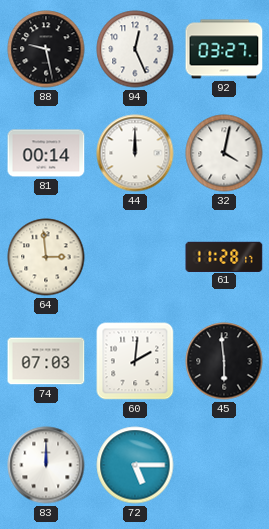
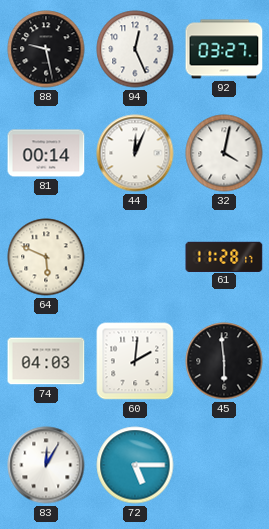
44: 12:00 -> 12:04 (135, 153)
64: 2:59 -> 5:49 (46, 257)
74: 07:03 -> 04:03 (46, 361)
83: 12:00 -> 12:05 (46, 465)
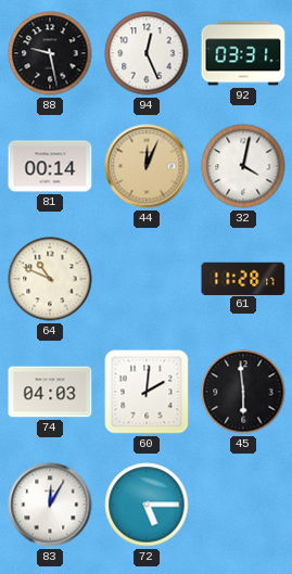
92: 03:27 -> 03:31 (243, 53)
44 dial: white -> champagne (147, 166)
64: 5:49 -> 10:49 (50, 279)
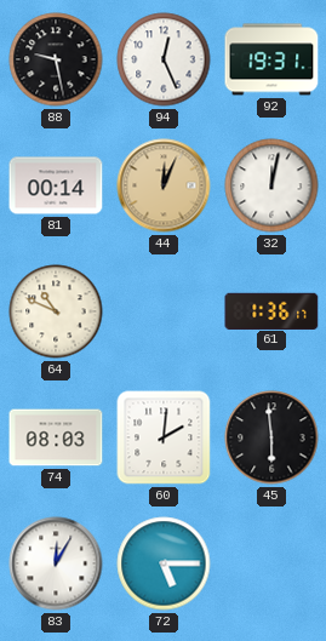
92: 03:31 -> 19:31 (271, 59)
32: 4:02 -> 12:02 (271, 185)
61: 11:28 -> 1:36 (271, 310)
74: 04:03 -> 08:03 (56, 437)
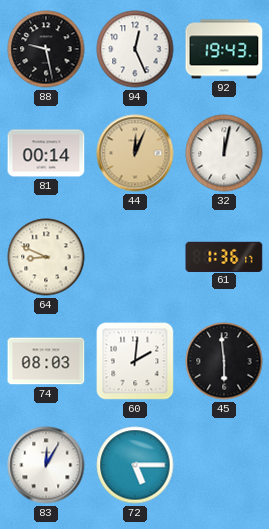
92: 19:31 -> 19:43 (224, 49)
64: 10:49 -> 8:49 (46, 257)
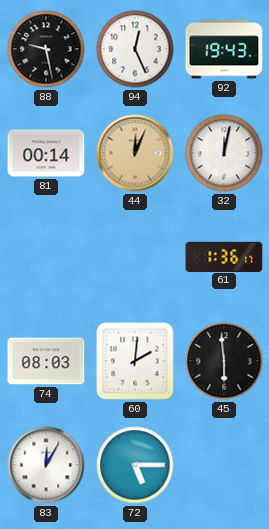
64: 8:49 -> none (46, 257)
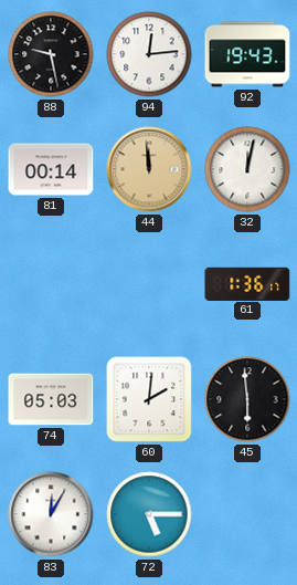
94: 12:26 -> 12:14 (149, 54)
44: 12:04 -> 11:59 (149, 169)
74: 08:03 -> 05:03 (51, 399)
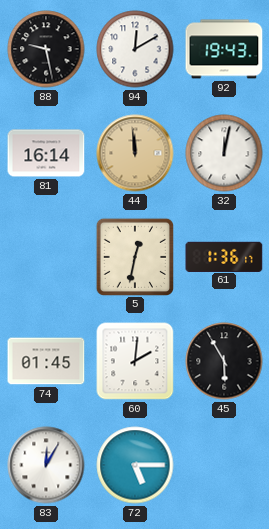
94: 12:14 -> 12:10 (135, 49)
81: 00:14 -> 16:14 (46, 153)
5: none -> 12:32 (134, 256)
74: 05:03 -> 01:45 (46, 361)
45: 5:59 -> 5:55 (224, 361)
